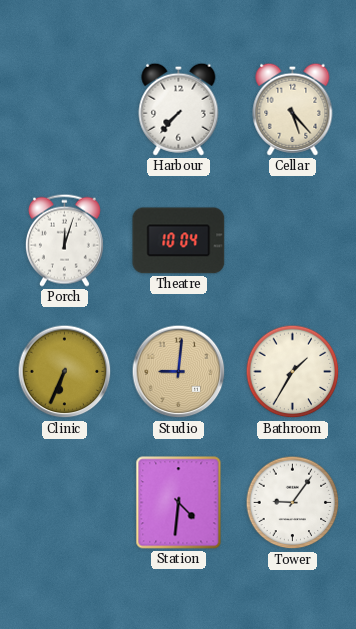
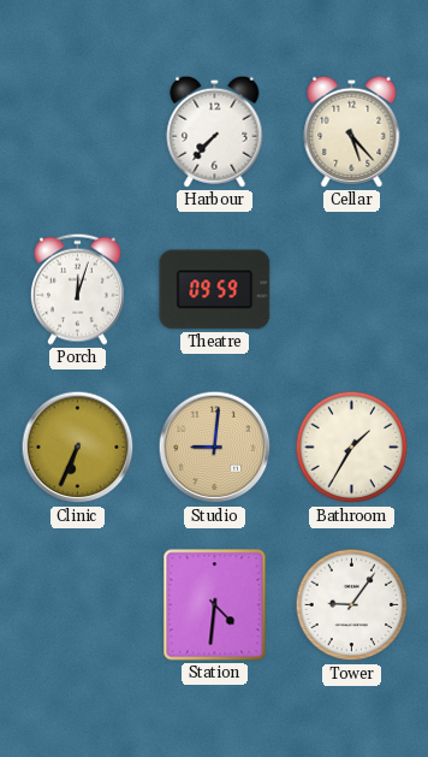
Theatre: 10:04 -> 09:59 (215, 290)
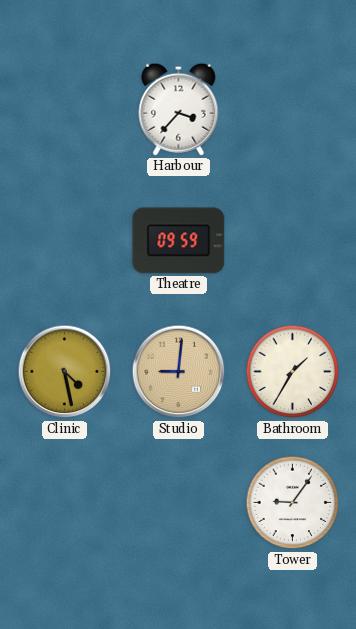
Harbour: 7:37 -> 3:37 (179, 109)
Cellar: 5:23 -> none (352, 131)
Porch: 12:03 -> none (77, 289)
Clinic: 6:34 -> 4:28 (65, 372)
Station: 4:31 -> none (215, 605)
